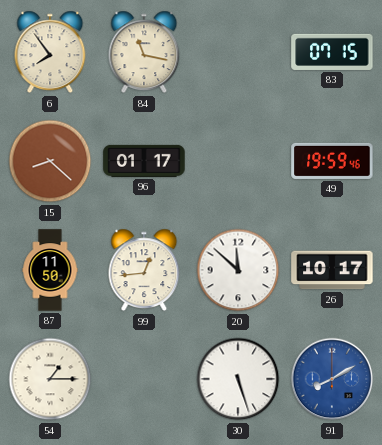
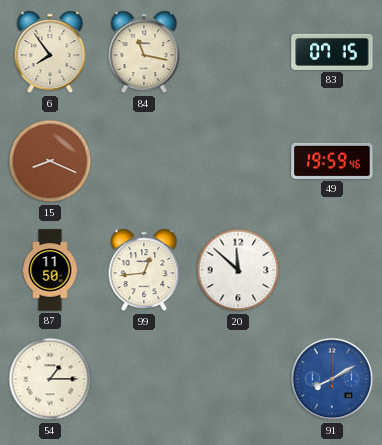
15: 8:22 -> 8:19 (50, 161)
96: 01:17 -> none (144, 161)
26: 10:17 -> none (332, 270)
30: 5:27 -> none (238, 379)
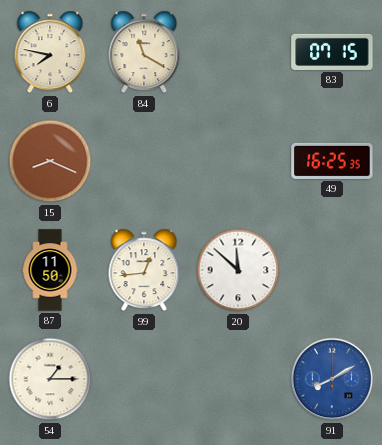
6: 7:54 -> 7:47 (50, 52)
84: 11:17 -> 11:20 (144, 52)
49: 19:59 -> 16:25 (332, 161)
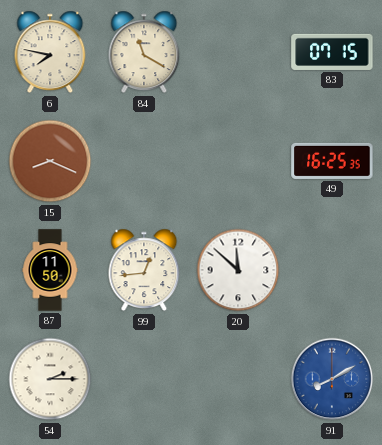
54: 1:15 -> 2:15 (50, 379)
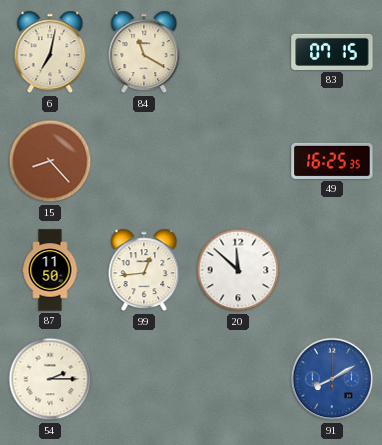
6: 7:47 -> 7:02 (50, 52)
15: 8:19 -> 8:23 (50, 161)
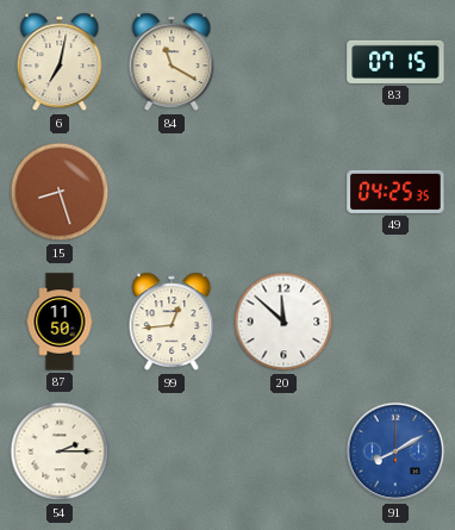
15: 8:23 -> 8:27 (60, 192)
49: 16:25 -> 04:25 (395, 192)
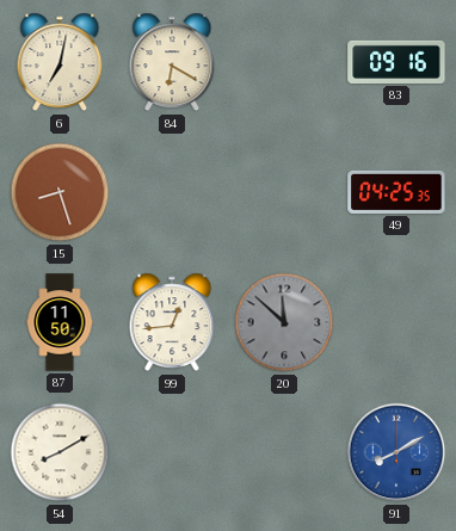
84: 11:20 -> 6:20 (172, 62)
83: 07:15 -> 09:16 (396, 62)
20 dial: white -> grey (284, 322)
54: 2:15 -> 8:10 (60, 452)
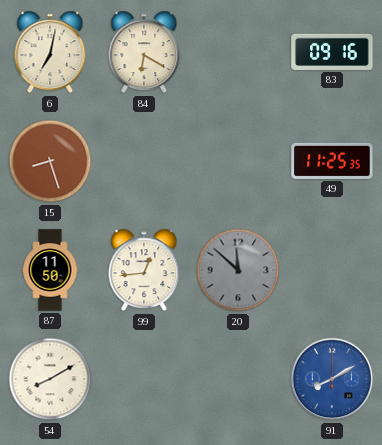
49: 04:25 -> 11:25 (332, 161)
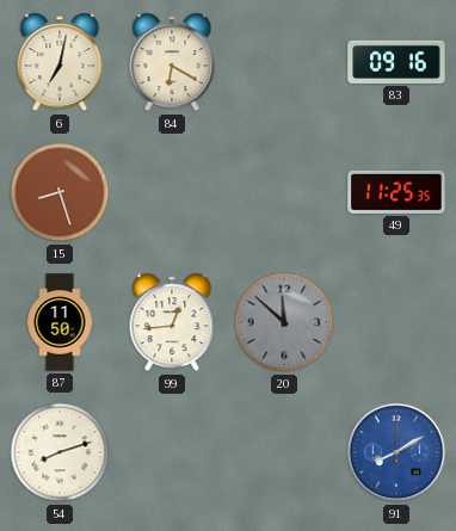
54: 8:10 -> 8:12 (60, 452)
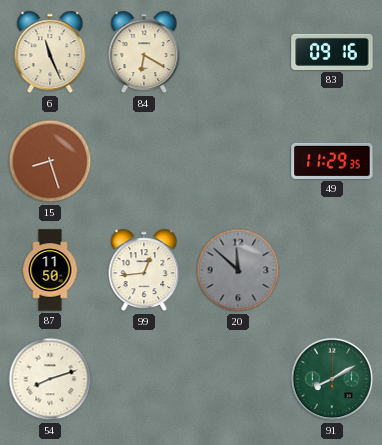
6: 7:02 -> 11:26 (50, 52)
49: 11:25 -> 11:29 (332, 161)
91 dial: blue -> green (332, 379)
